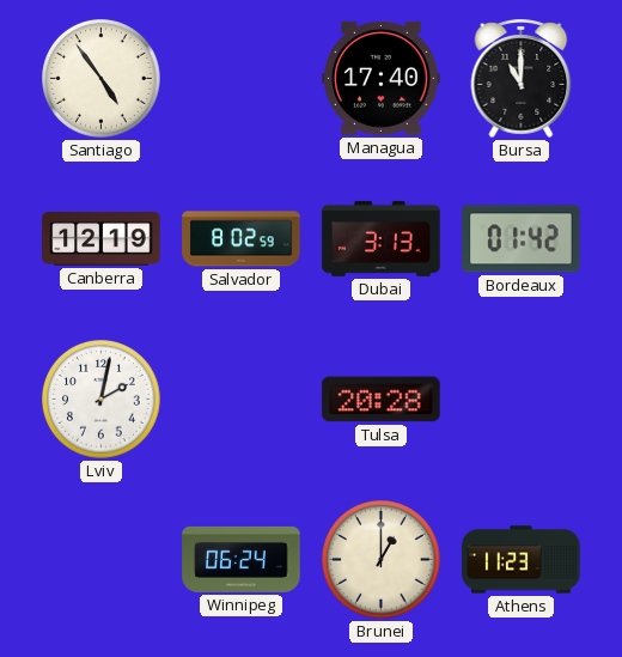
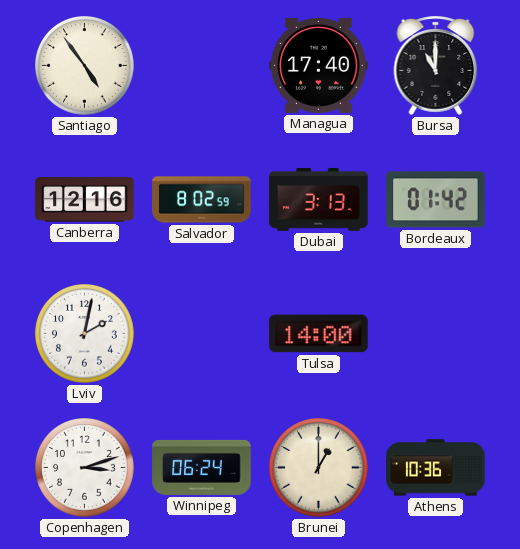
Canberra: 12:19 -> 12:16 (85, 200)
Tulsa: 20:28 -> 14:00 (319, 334)
Copenhagen: none -> 3:12 (85, 468)
Athens: 11:23 -> 10:36 (436, 468)
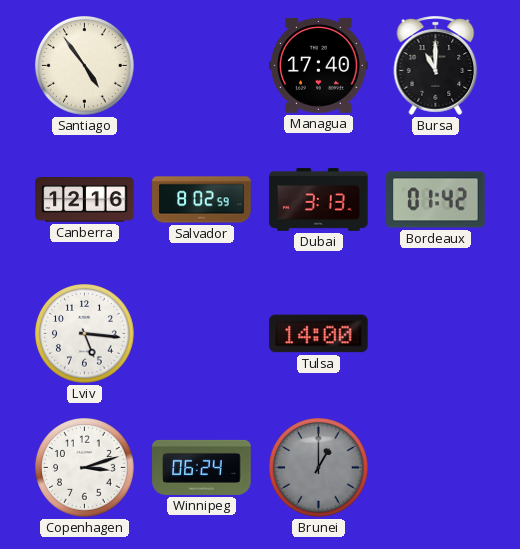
Lviv: 2:02 -> 5:16 (85, 334)
Brunei dial: cream -> grey (319, 468)
Athens: 10:36 -> none (436, 468)
